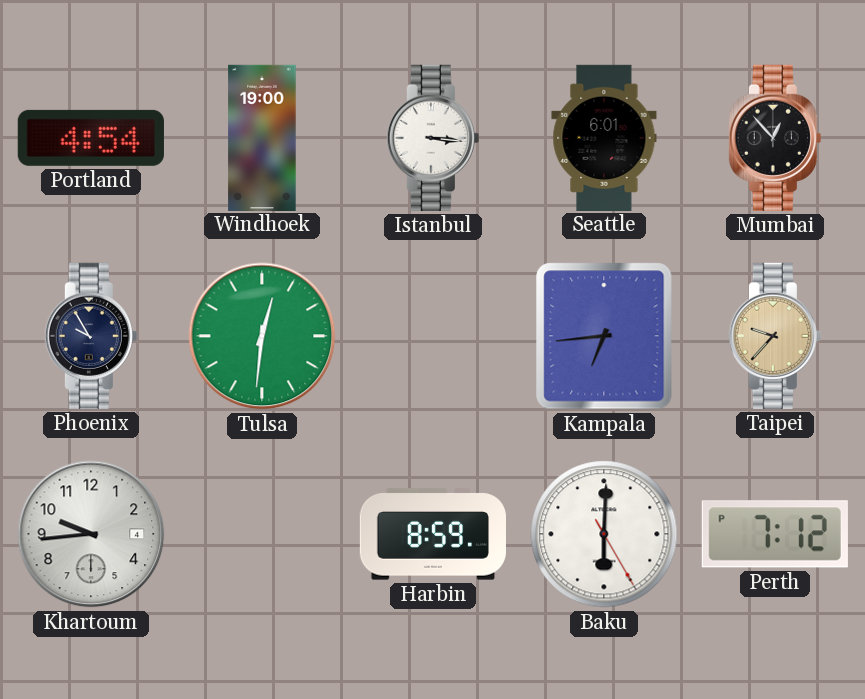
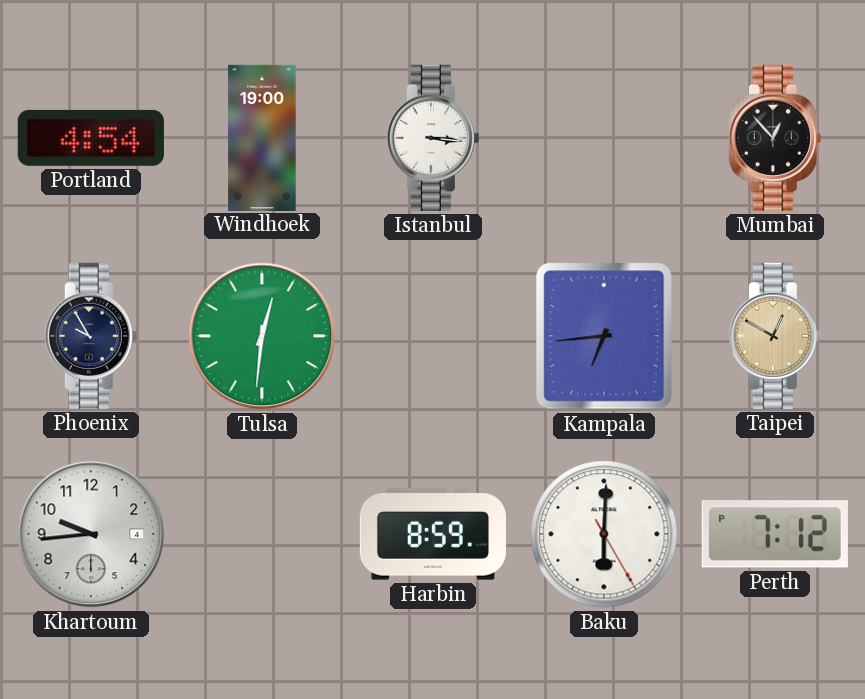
Seattle: 6:01 -> none (604, 137)
Taipei: 9:37 -> 12:50 (775, 336)
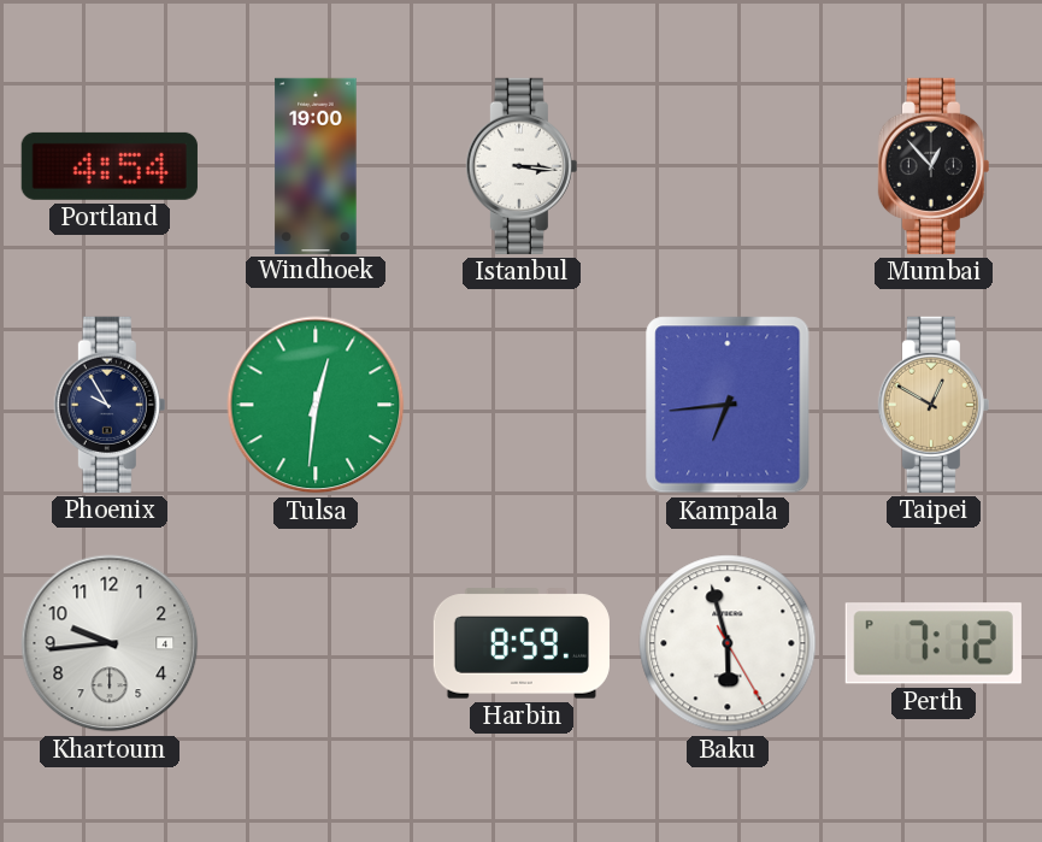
Baku: 6:00 -> 5:57 (728, 643)
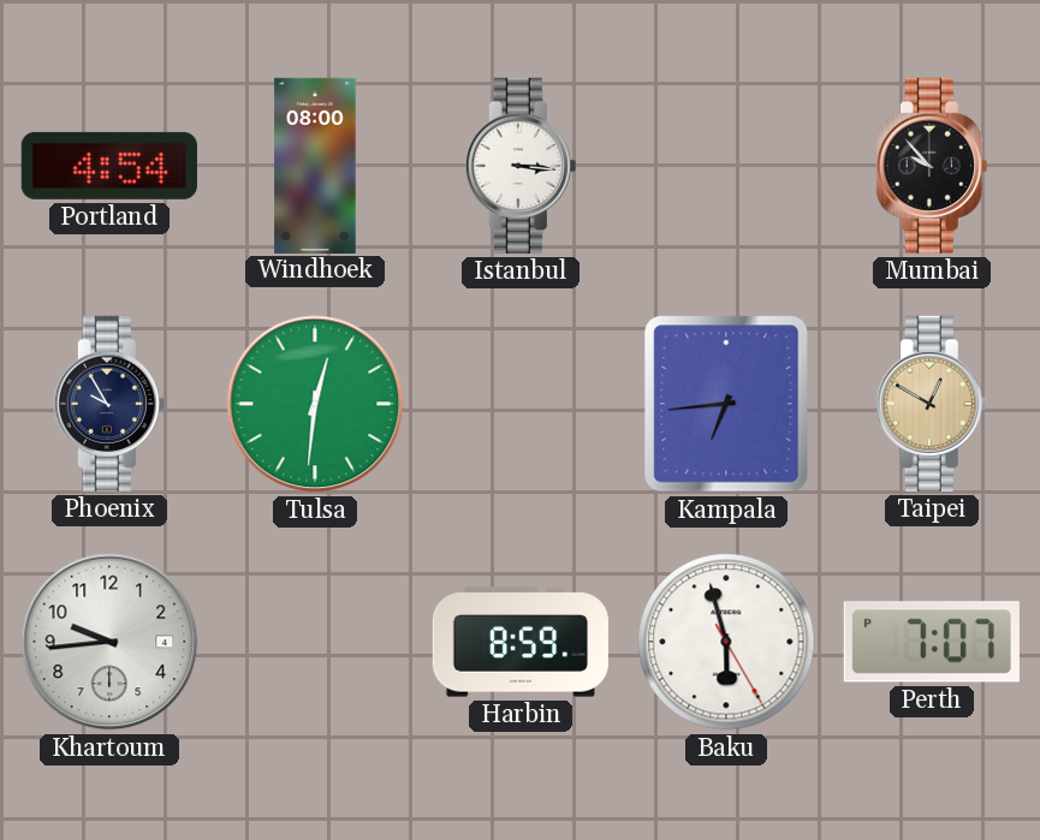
Windhoek: 19:00 -> 08:00 (315, 165)
Mumbai: 12:53 -> 9:53 (932, 166)
Perth: 7:12 -> 7:07 (932, 642)
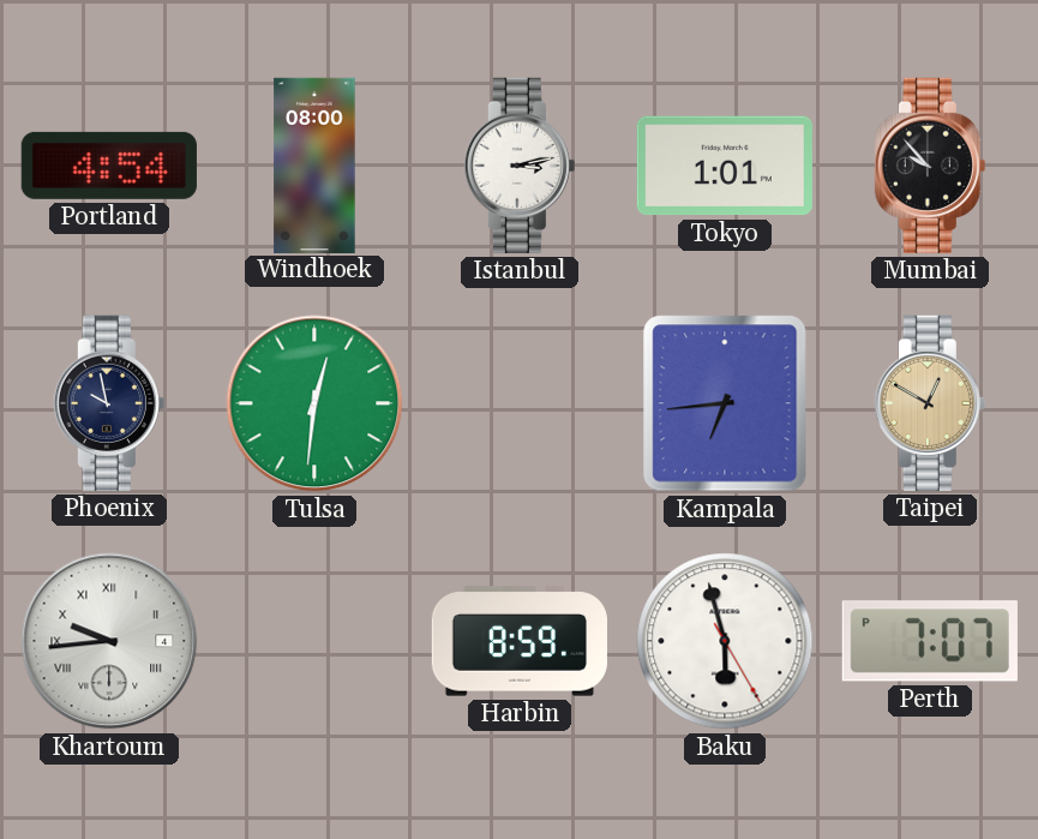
Istanbul: 3:16 -> 3:13 (520, 166)
Tokyo: none -> 1:01 (725, 166)
Phoenix: 9:55 -> 9:58 (109, 403)
Khartoum numerals: Arabic -> Roman (109, 641)
